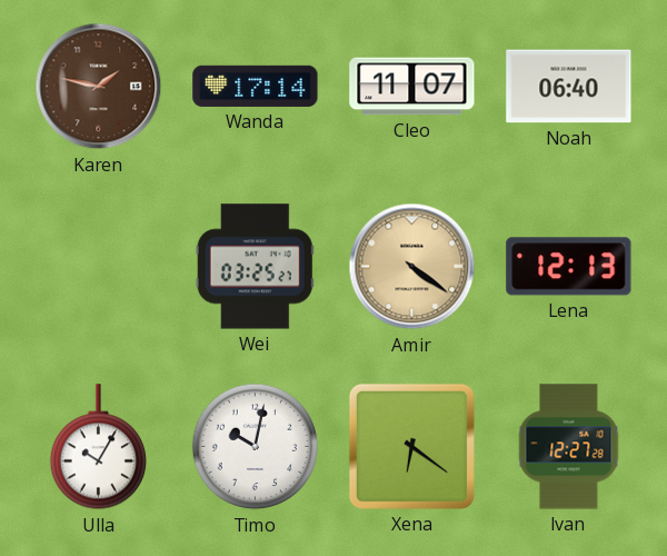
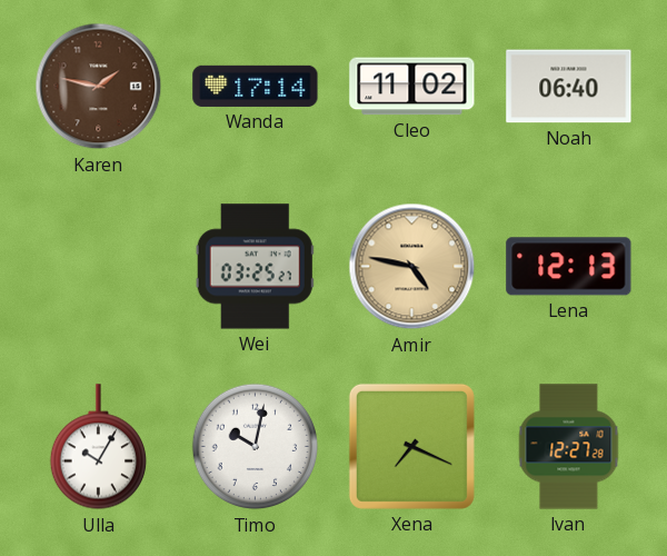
Cleo: 11:07 -> 11:02 (412, 87)
Amir: 4:21 -> 4:47 (412, 267)
Xena: 6:21 -> 7:19 (411, 446)
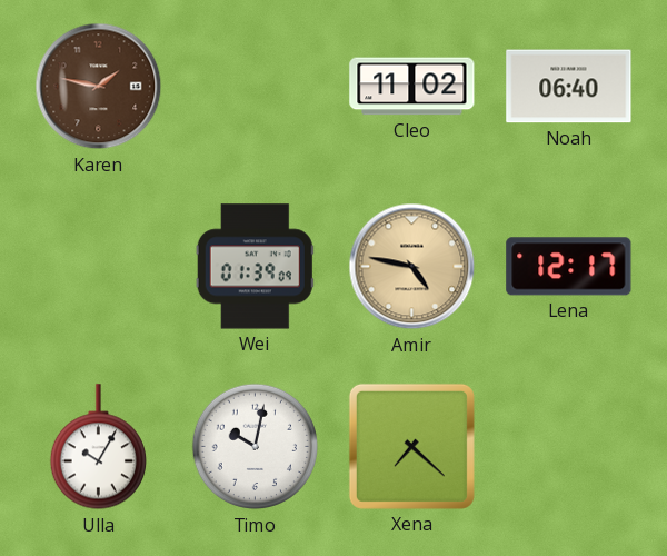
Wanda: 17:14 -> none (256, 86)
Wei: 03:25 -> 01:39 (255, 267)
Lena: 12:13 -> 12:17 (569, 267)
Xena: 7:19 -> 7:22 (411, 446)
Ivan: 12:27 -> none (569, 447)
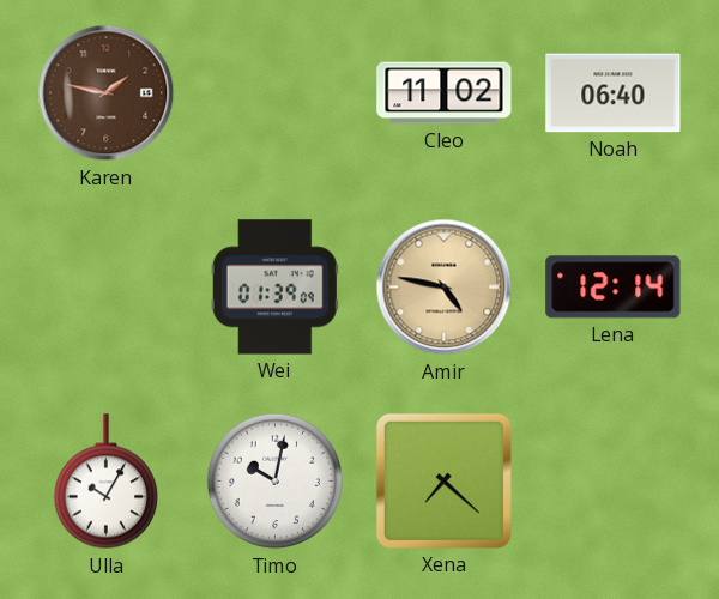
Lena: 12:17 -> 12:14 (614, 288)
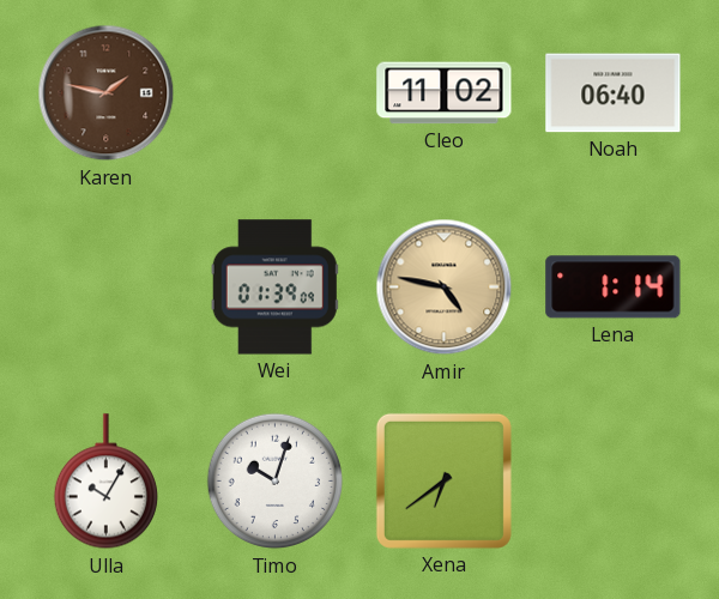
Lena: 12:14 -> 1:14 (614, 288)
Timo: 10:02 -> 10:03 (276, 482)
Xena: 7:22 -> 6:39 (443, 480)
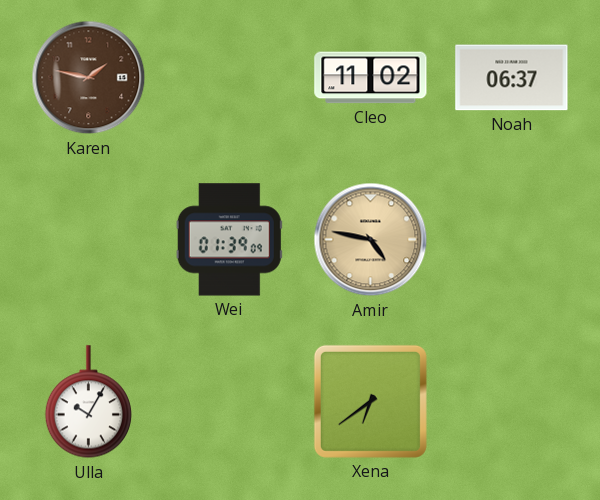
Noah: 06:40 -> 06:37 (512, 78)
Lena: 1:14 -> none (614, 288)
Timo: 10:03 -> none (276, 482)
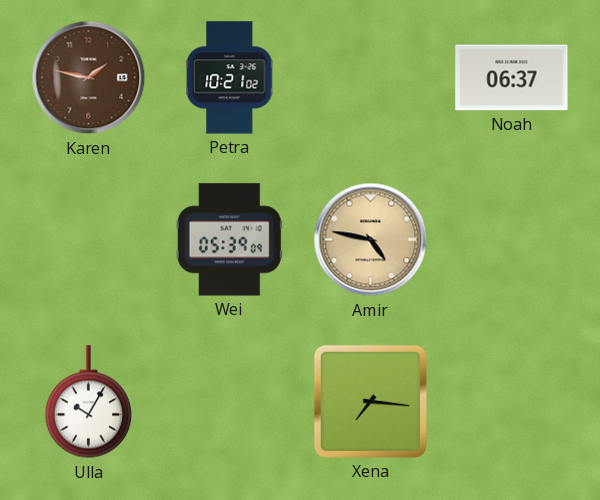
Petra: none -> 10:21 (230, 78)
Cleo: 11:02 -> none (371, 78)
Wei: 01:39 -> 05:39 (229, 240)
Xena: 6:39 -> 7:16 (370, 401)
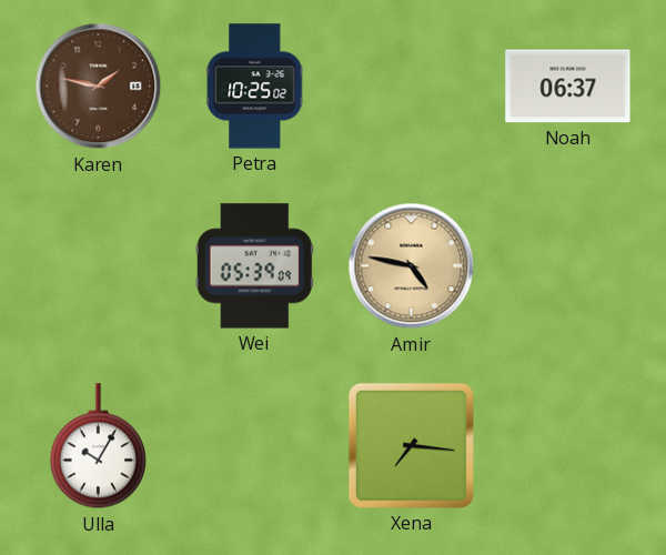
Petra: 10:21 -> 10:25 (255, 87)
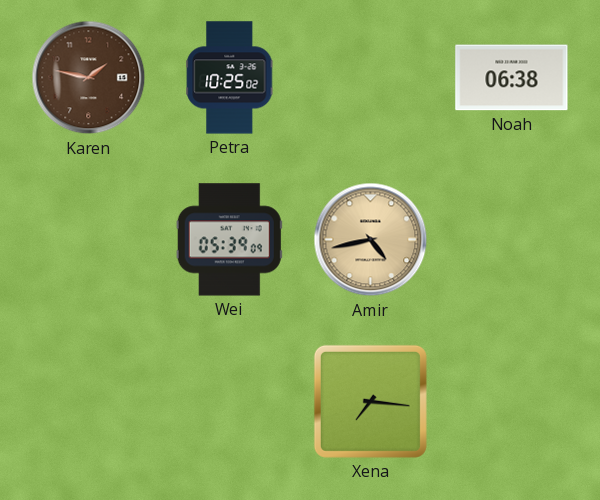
Noah: 06:37 -> 06:38 (512, 78)
Amir: 4:47 -> 4:43 (371, 240)
Ulla: 10:05 -> none (98, 446)
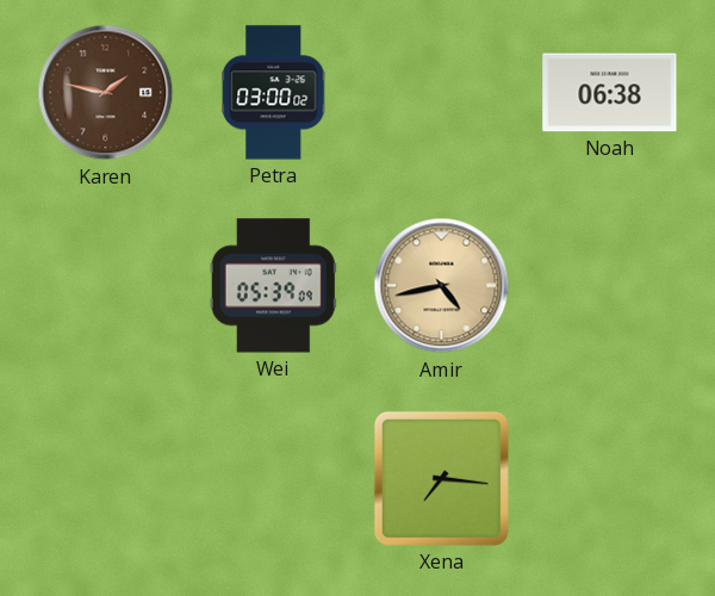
Petra: 10:25 -> 03:00 (274, 93)
